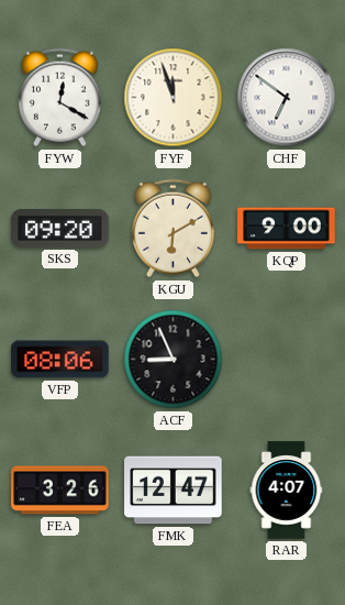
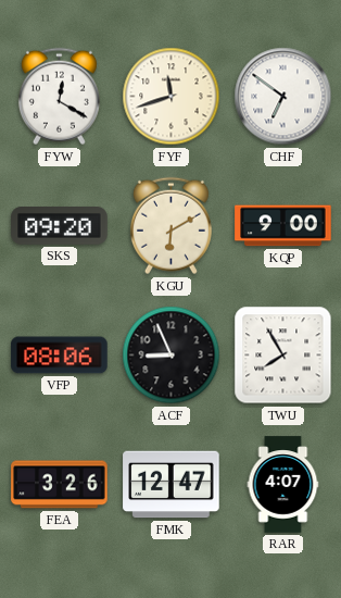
FYF: 11:57 -> 11:42 (172, 97)
TWU: none -> 7:55 (283, 356)
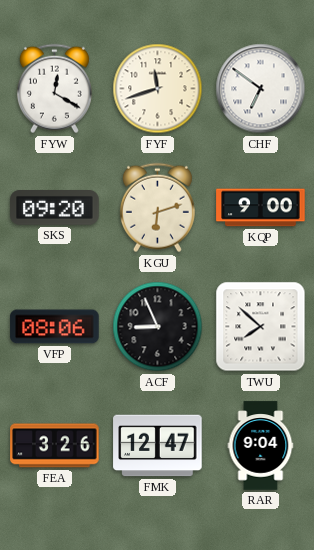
KGU: 6:10 -> 6:12 (157, 208)
TWU: 7:55 -> 7:52 (261, 327)
RAR: 4:07 -> 9:04 (261, 446)
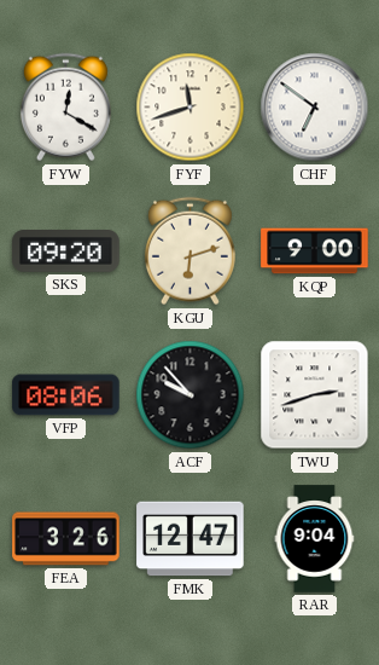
ACF: 8:56 -> 9:53 (191, 395)
TWU: 7:52 -> 2:42 (315, 395)
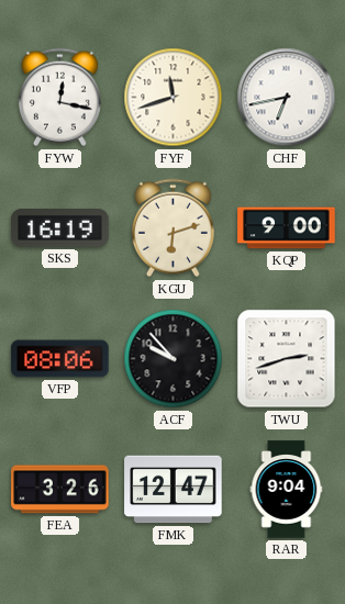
FYW: 12:20 -> 12:17 (59, 98)
CHF: 6:51 -> 6:43 (287, 98)
SKS: 09:20 -> 16:19 (60, 228)
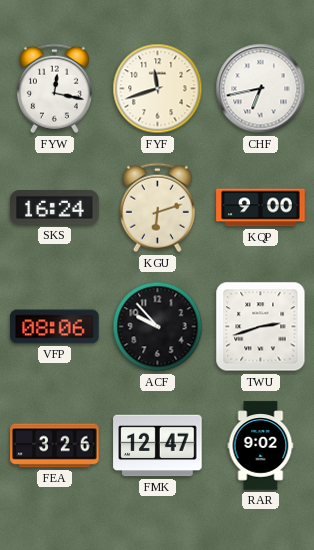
SKS: 16:19 -> 16:24 (55, 208)
RAR: 9:04 -> 9:02 (261, 446)
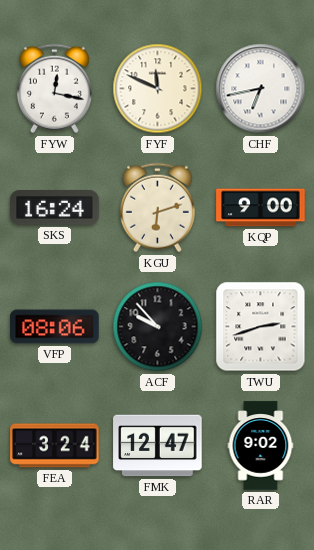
FYF: 11:42 -> 11:49 (158, 89)
FEA: 3:26 -> 3:24 (55, 446)
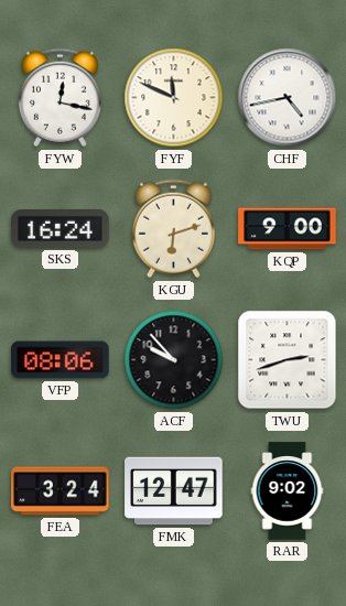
CHF: 6:43 -> 4:43 (288, 98)
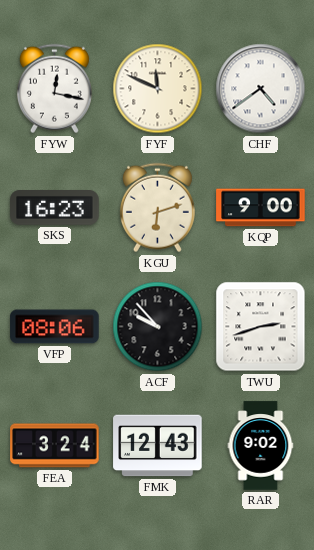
CHF: 4:43 -> 4:39 (261, 89)
SKS: 16:24 -> 16:23 (55, 208)
FMK: 12:47 -> 12:43 (158, 446)
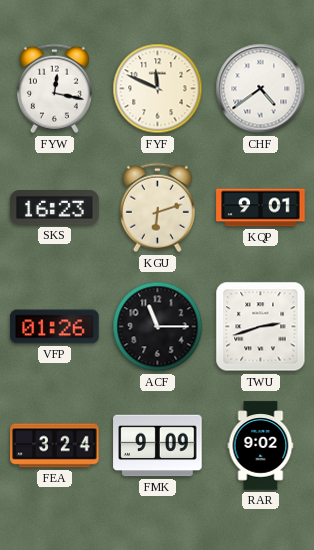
KQP: 9:00 -> 9:01 (261, 208)
VFP: 08:06 -> 01:26 (55, 327)
ACF: 9:53 -> 11:15 (158, 327)
FMK: 12:43 -> 9:09 (158, 446)
